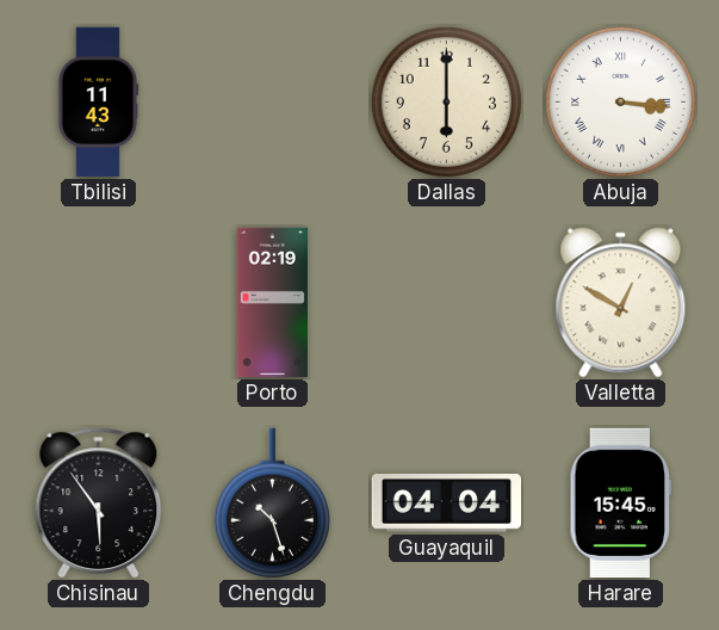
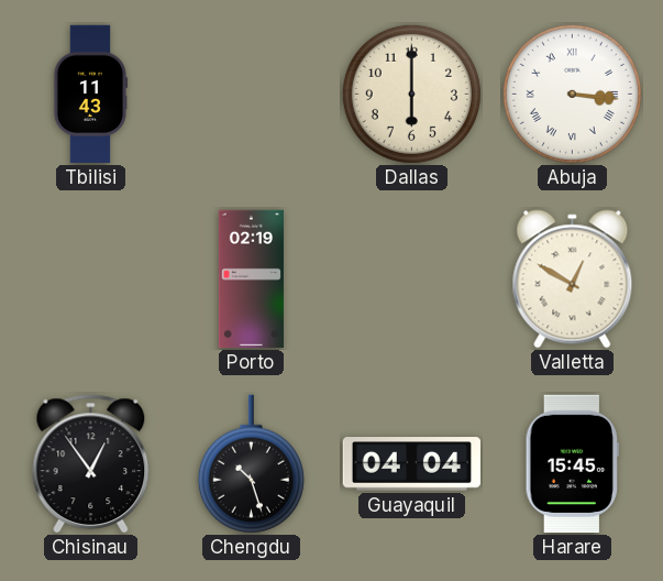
Chisinau: 5:54 -> 12:54 (91, 464)
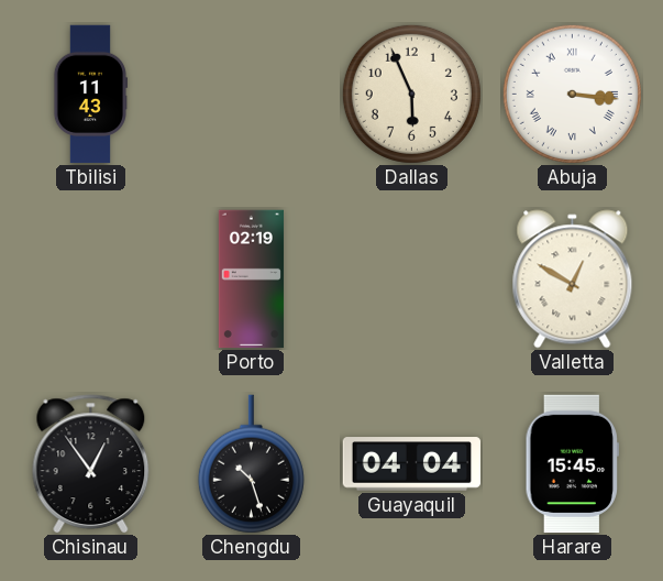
Dallas: 6:00 -> 5:56 (411, 94)
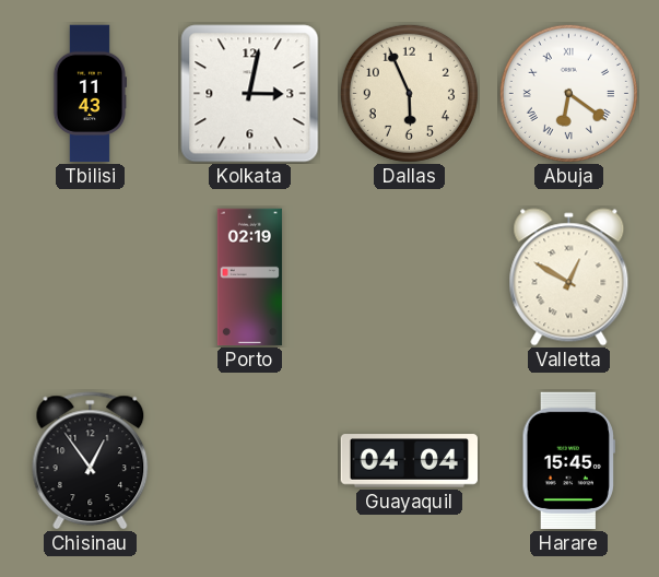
Kolkata: none -> 3:02 (250, 94)
Abuja: 3:16 -> 6:21 (568, 93)
Chengdu: 10:27 -> none (251, 464)
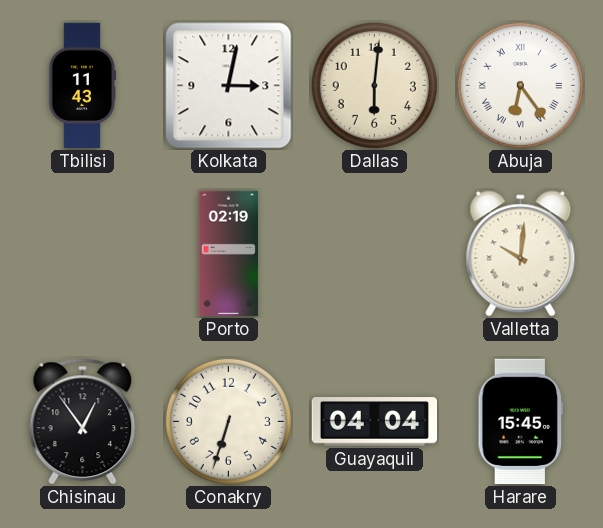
Dallas: 5:56 -> 6:01 (374, 85)
Abuja: 6:21 -> 6:24 (520, 85)
Valletta: 12:50 -> 10:01 (521, 254)
Conakry: none -> 6:33 (228, 421)
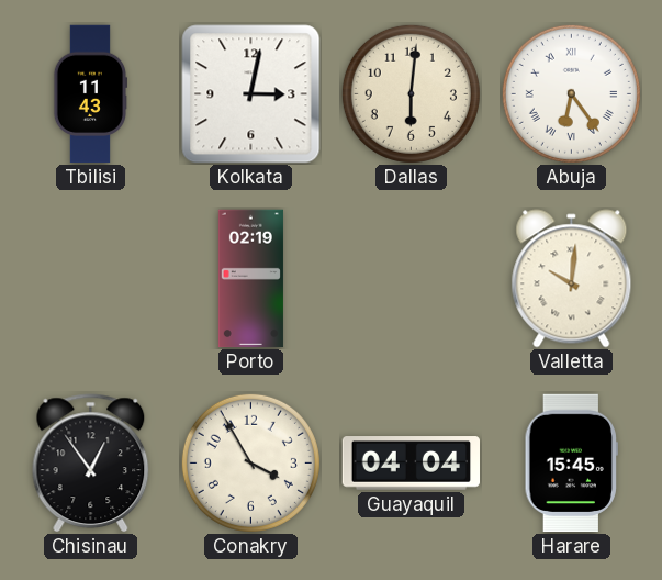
Conakry: 6:33 -> 3:55 (250, 462)
